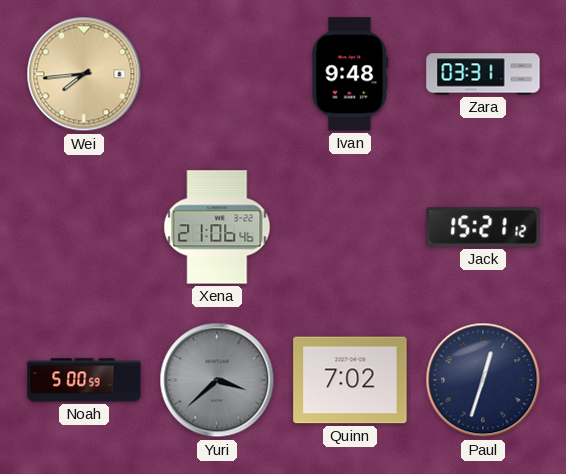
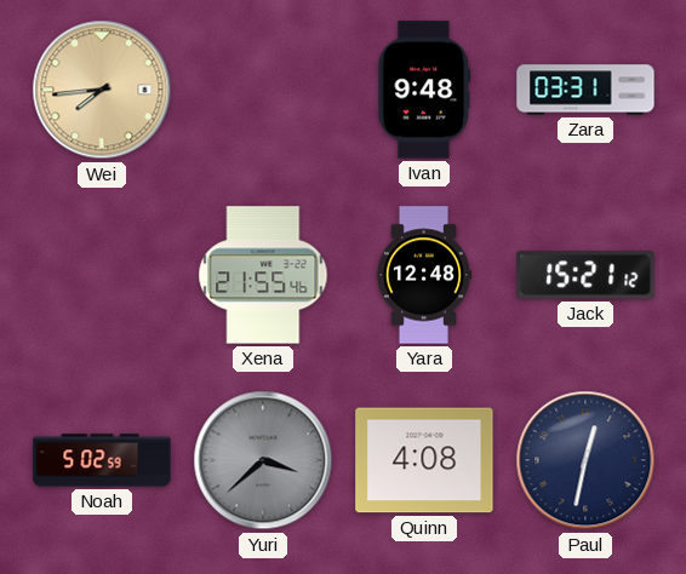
Xena: 21:06 -> 21:55 (263, 275)
Yara: none -> 12:48 (424, 275)
Noah: 5:00 -> 5:02 (102, 460)
Quinn: 7:02 -> 4:08 (424, 460)
Paul: 12:33 -> 12:32 (585, 460)
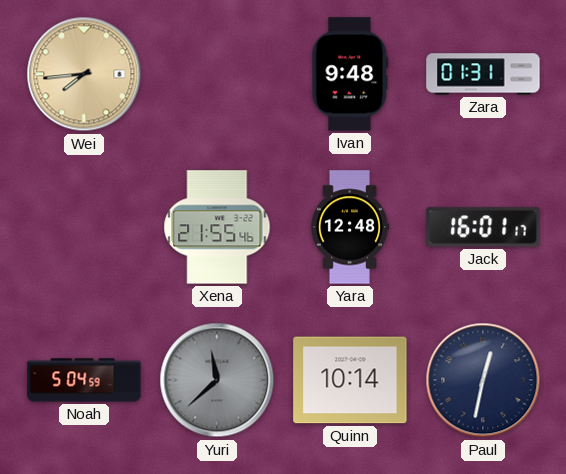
Zara: 03:31 -> 01:31 (483, 74)
Jack: 15:21 -> 16:01 (483, 227)
Noah: 5:02 -> 5:04 (84, 380)
Yuri: 3:38 -> 11:38 (217, 380)
Quinn: 4:08 -> 10:14 (350, 380)
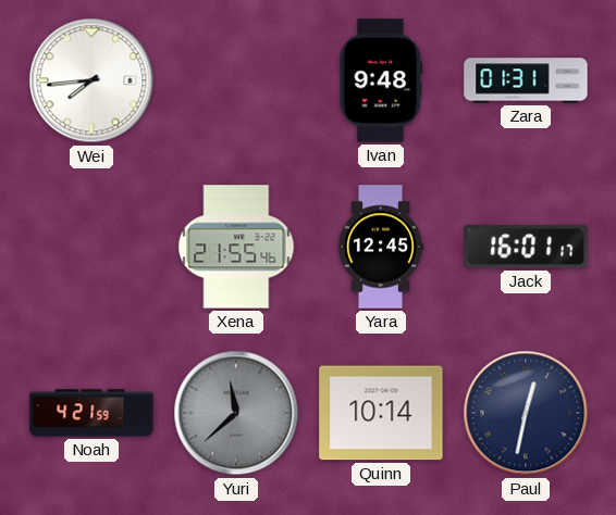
Wei dial: champagne -> white (91, 80)
Yara: 12:48 -> 12:45 (381, 247)
Noah: 5:04 -> 4:21 (91, 413)
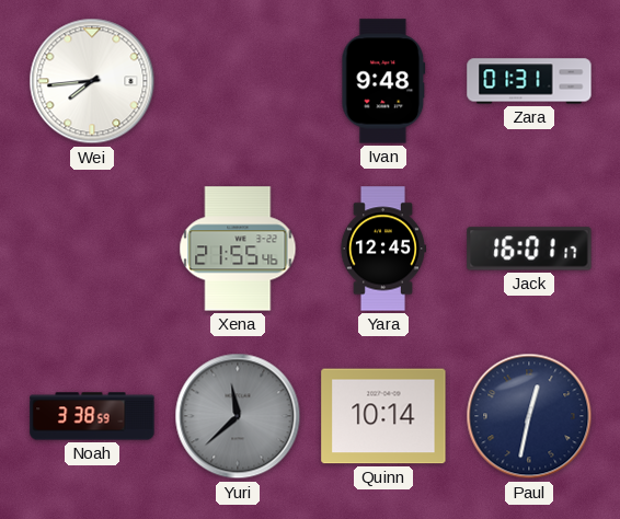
Noah: 4:21 -> 3:38 (92, 416)
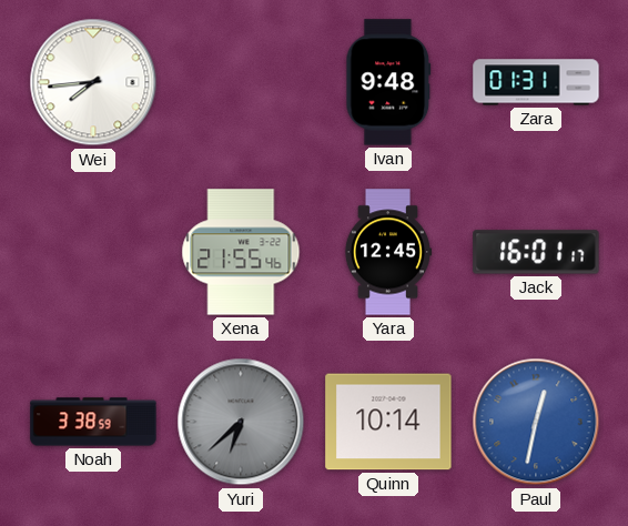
Yuri: 11:38 -> 6:38 (241, 422)
Paul dial: navy -> blue (536, 422)
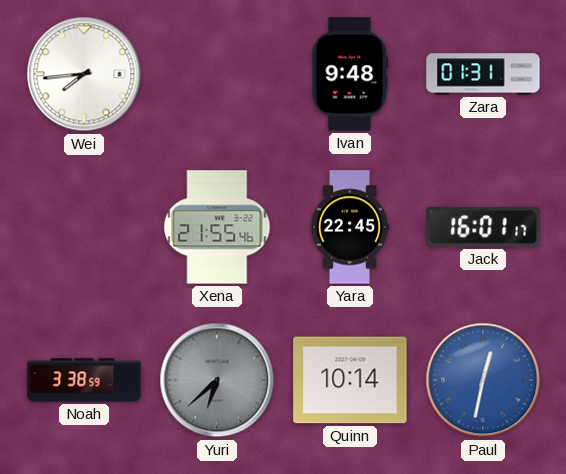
Yara: 12:45 -> 22:45 (350, 227)
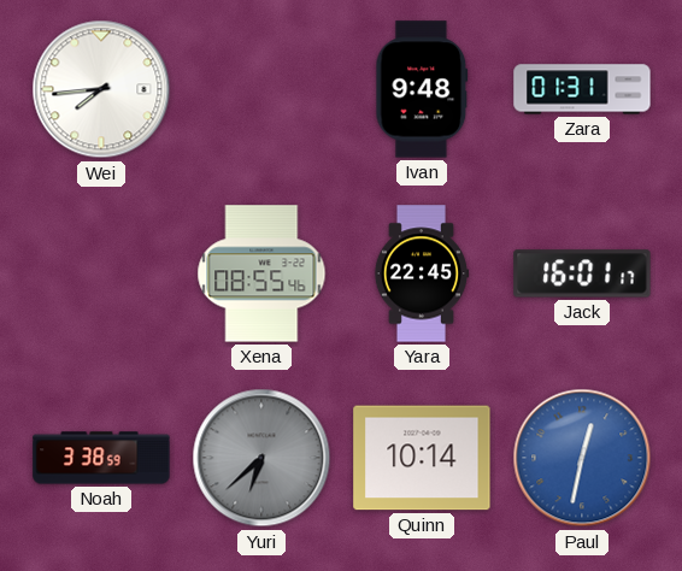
Xena: 21:55 -> 08:55 (261, 273)
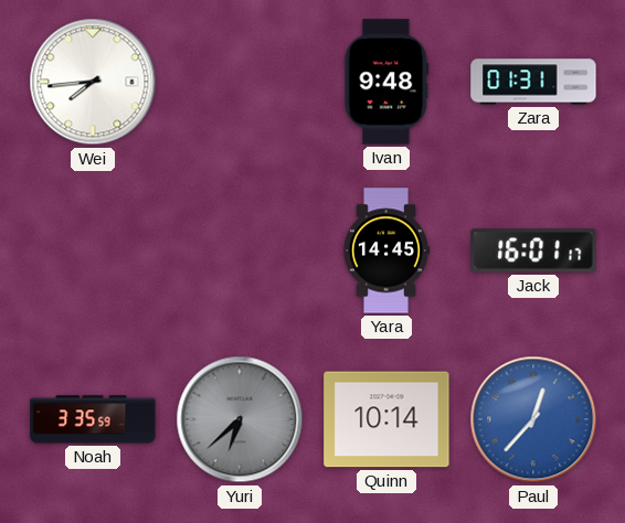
Xena: 08:55 -> none (261, 273)
Yara: 22:45 -> 14:45 (386, 250)
Noah: 3:38 -> 3:35 (93, 419)
Paul: 12:32 -> 12:37 (533, 419)
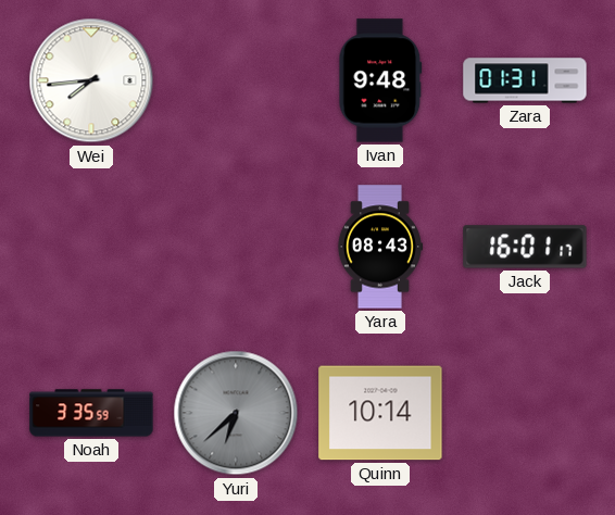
Yara: 14:45 -> 08:43 (380, 247)
Paul: 12:37 -> none (533, 419)
